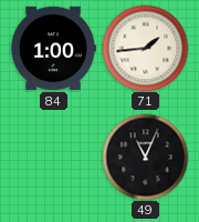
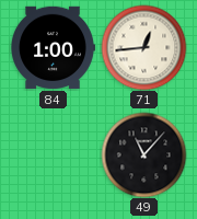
71: 1:44 -> 12:44 (143, 47)
49: 11:04 -> 11:07 (143, 154)
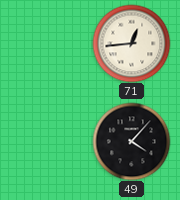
84: 1:00 -> none (53, 48)
49: 11:07 -> 4:07 (131, 141)
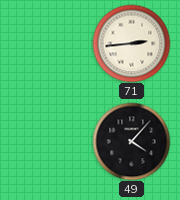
71: 12:44 -> 2:44 (131, 43)
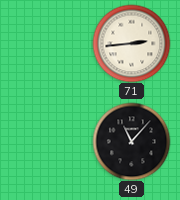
49: 4:07 -> 11:07 (131, 141)
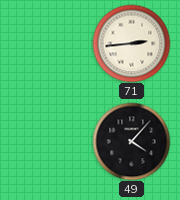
49: 11:07 -> 4:07 (131, 141)
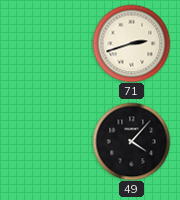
71: 2:44 -> 2:42 (131, 43)
